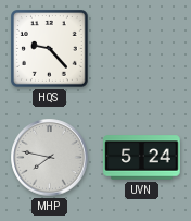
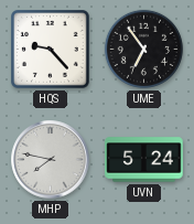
UME: none -> 6:54 (143, 49)
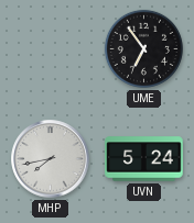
HQS: 9:23 -> none (51, 50)
MHP: 7:47 -> 7:43 (51, 159)
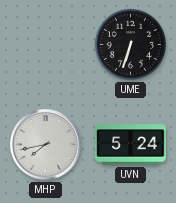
UME: 6:54 -> 6:33 (130, 44)
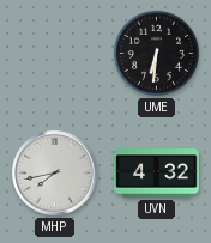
UME: 6:33 -> 6:31 (156, 53)
UVN: 5:24 -> 4:32 (157, 174)
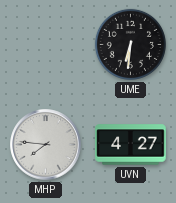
MHP: 7:43 -> 7:46 (46, 145)
UVN: 4:32 -> 4:27 (131, 145)
